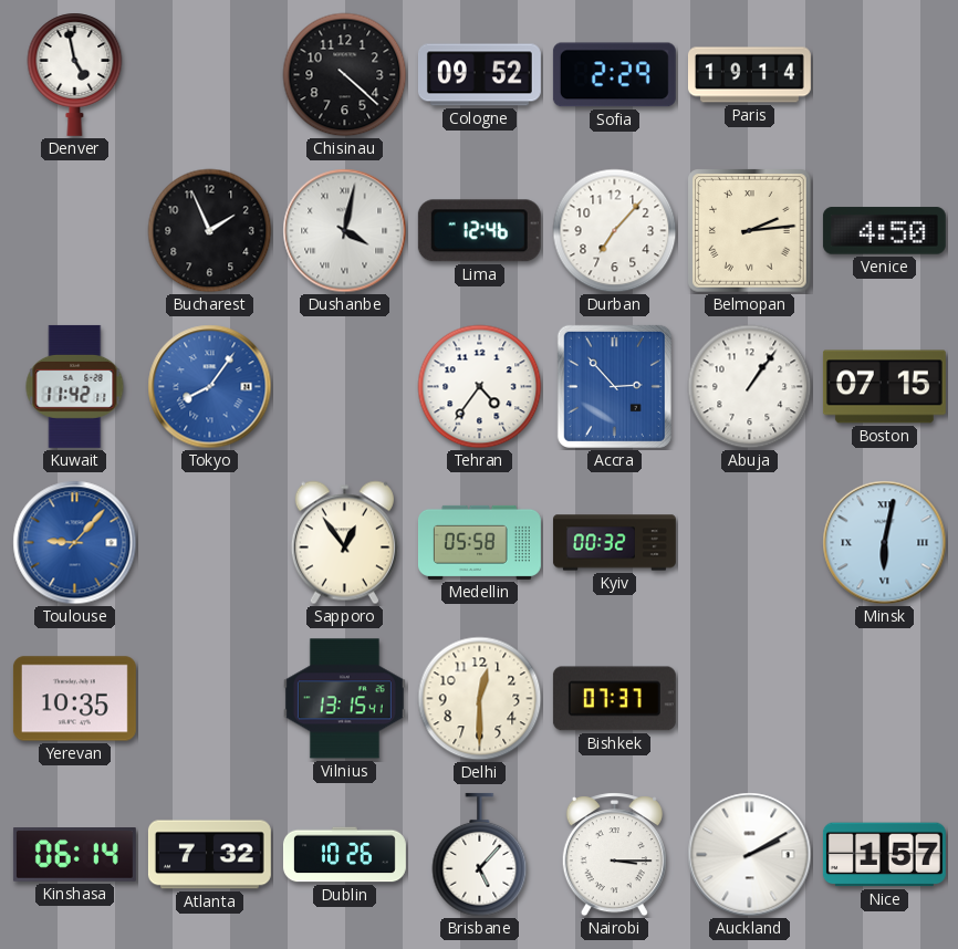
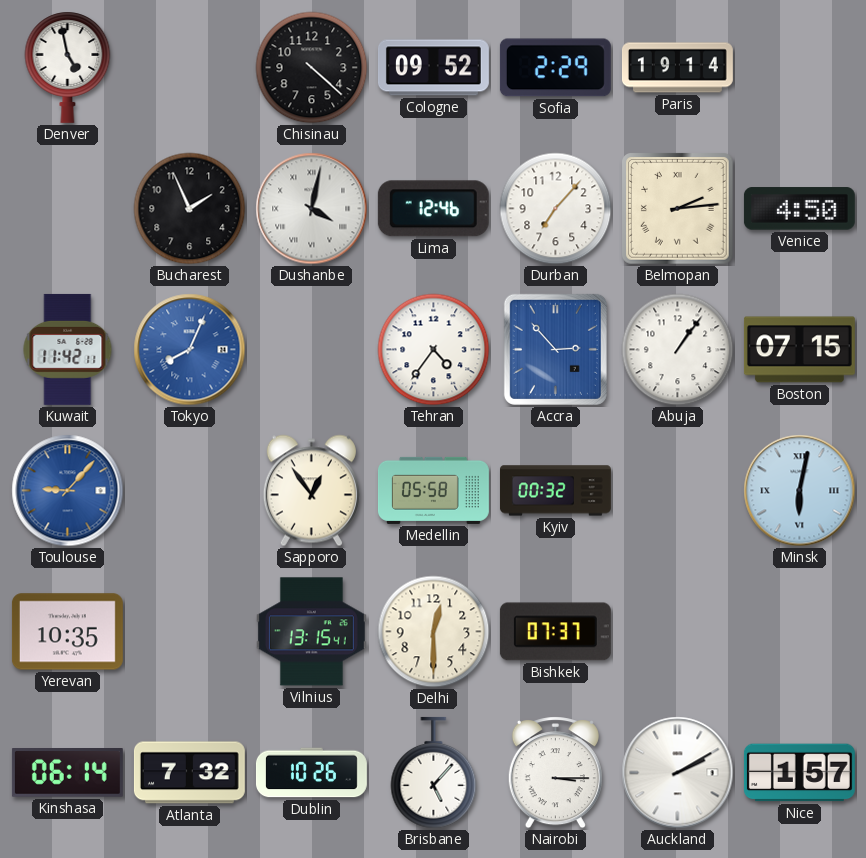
Tokyo: 8:06 -> 8:04 (190, 350)
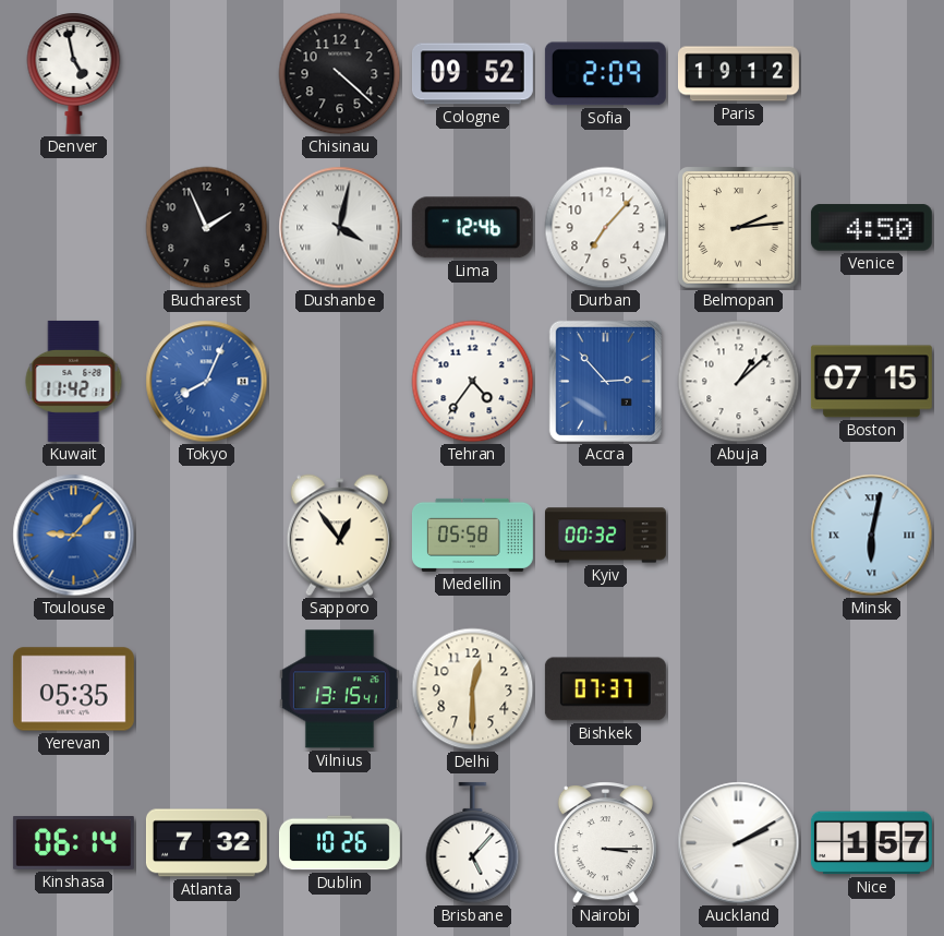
Sofia: 2:29 -> 2:09 (605, 74)
Paris: 19:14 -> 19:12 (738, 74)
Abuja: 1:06 -> 1:08 (739, 382)
Yerevan: 10:35 -> 05:35 (73, 689)
